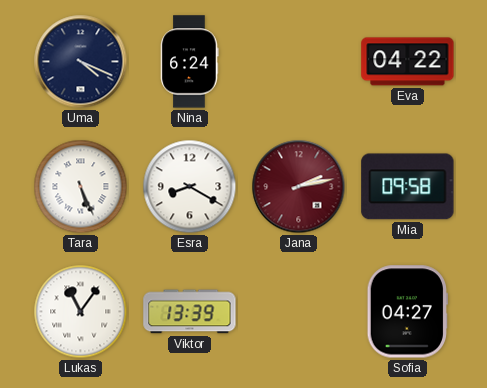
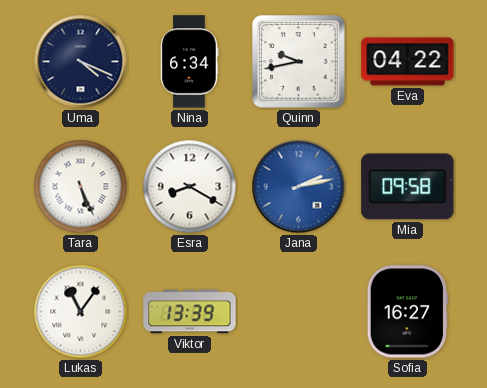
Nina: 6:24 -> 6:34 (189, 62)
Quinn: none -> 9:43 (299, 62)
Jana dial: burgundy -> blue (299, 187)
Sofia: 04:27 -> 16:27 (407, 312)
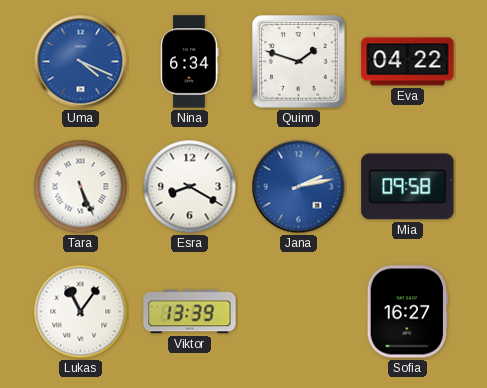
Uma dial: navy -> blue (81, 62)
Quinn: 9:43 -> 1:48 (299, 62)
